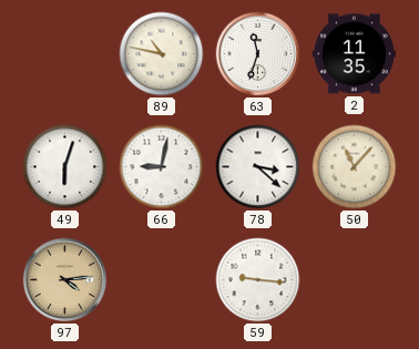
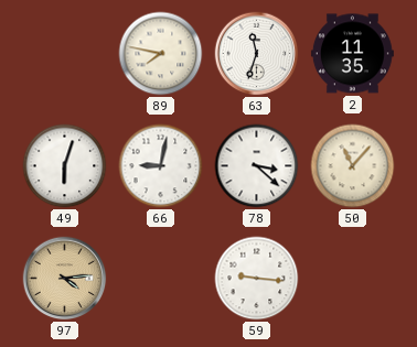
89: 10:47 -> 7:47 (161, 54)
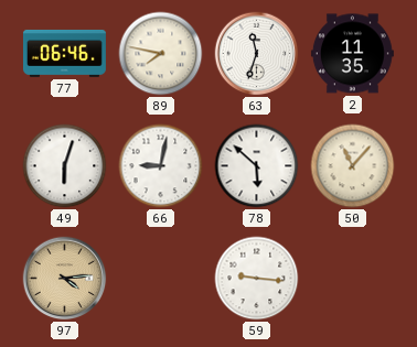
77: none -> 06:46 (64, 54)
78: 3:22 -> 5:52 (257, 166)
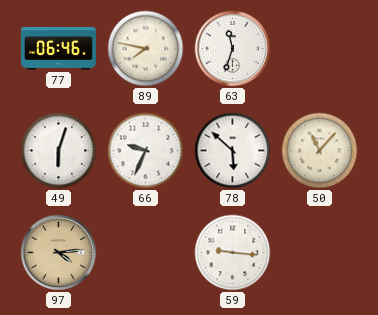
2: 11:35 -> none (352, 54)
66: 9:02 -> 9:34 (146, 151)
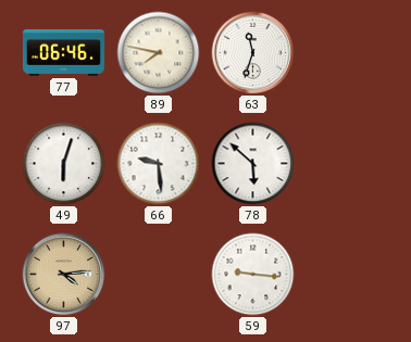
66: 9:34 -> 9:29 (159, 164)
50: 11:07 -> none (320, 151)
